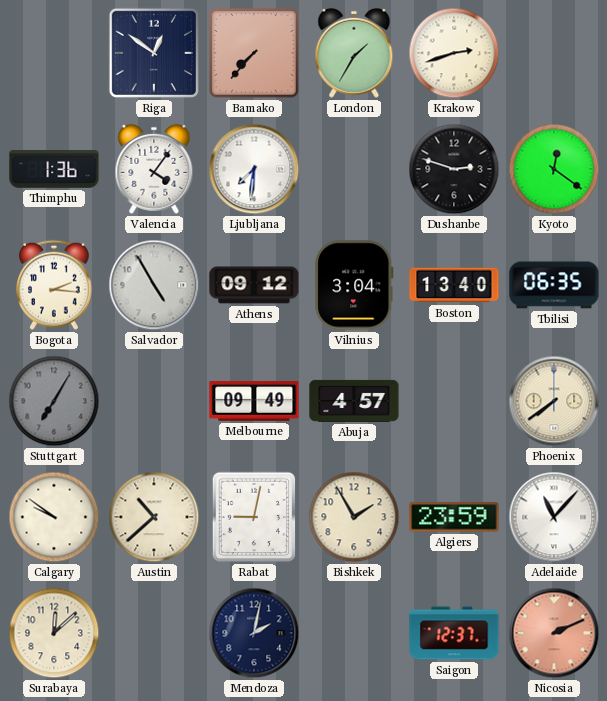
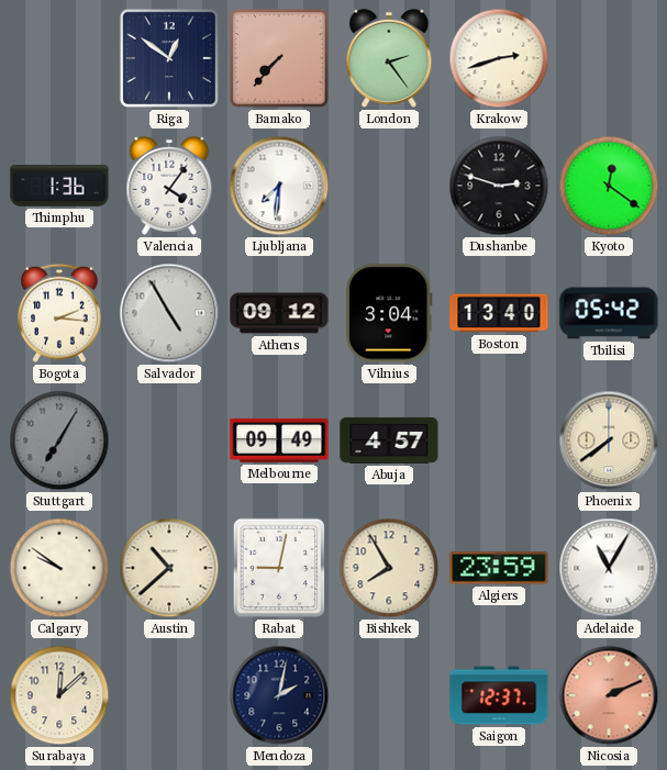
London: 1:35 -> 2:24 (389, 58)
Tbilisi: 06:35 -> 05:42 (609, 313)
Bishkek: 1:55 -> 7:55 (389, 568)
Adelaide: 11:07 -> 11:05 (609, 568)
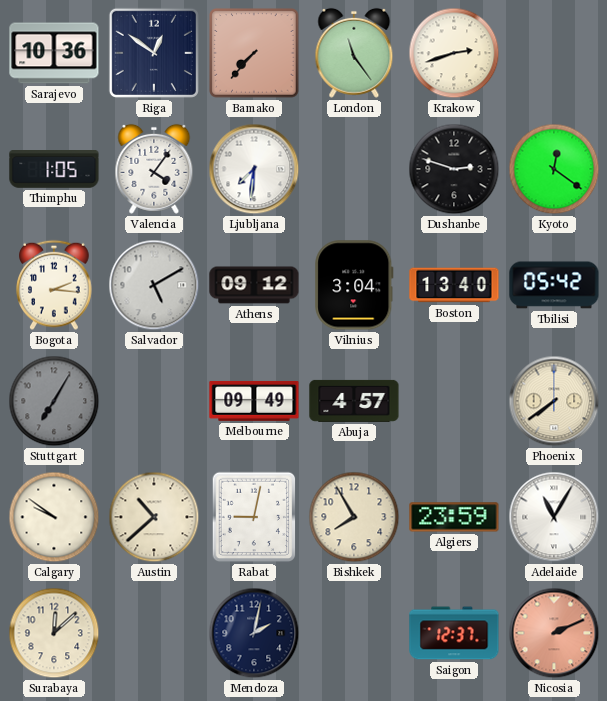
Sarajevo: none -> 10:36 (54, 53)
London: 2:24 -> 11:24 (354, 53)
Thimphu: 1:36 -> 1:05 (54, 170)
Salvador: 4:55 -> 5:10 (154, 285)
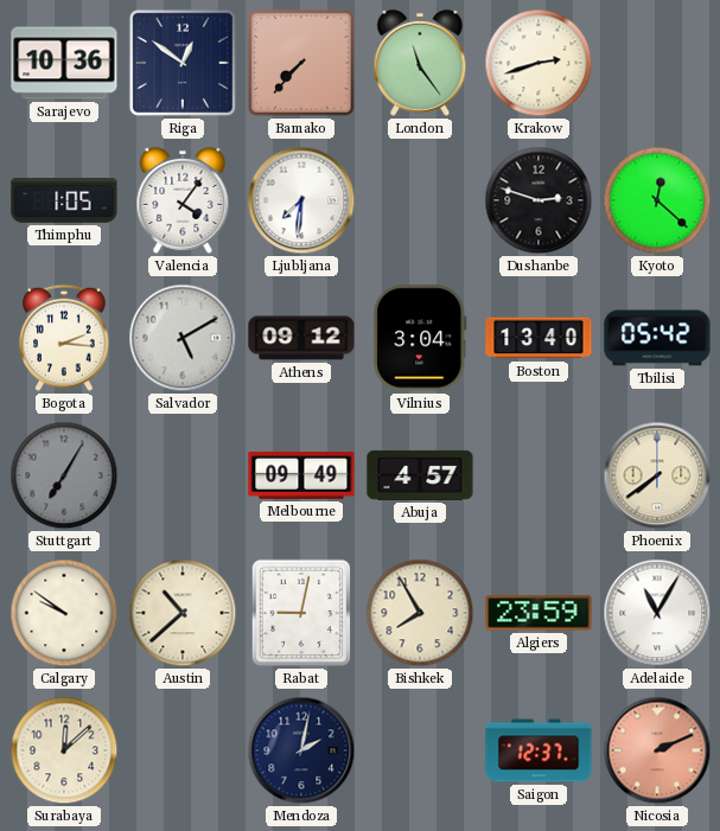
Kyoto: 12:21 -> 12:22 (657, 200)
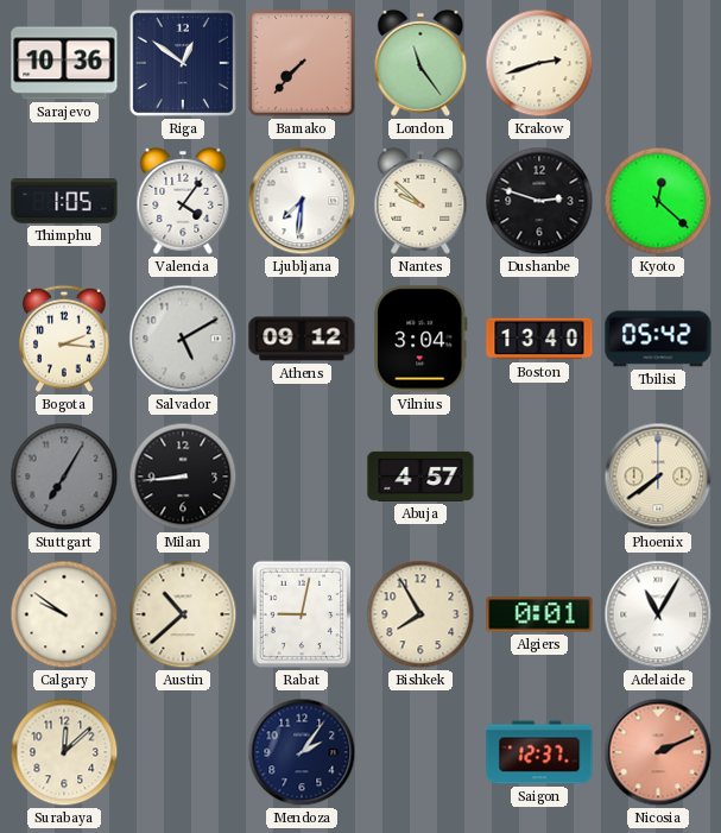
Nantes: none -> 9:52 (420, 201)
Milan: none -> 8:44 (183, 477)
Melbourne: 09:49 -> none (301, 475)
Algiers: 23:59 -> 0:01 (539, 614)
Mendoza: 2:02 -> 2:06 (302, 752)
